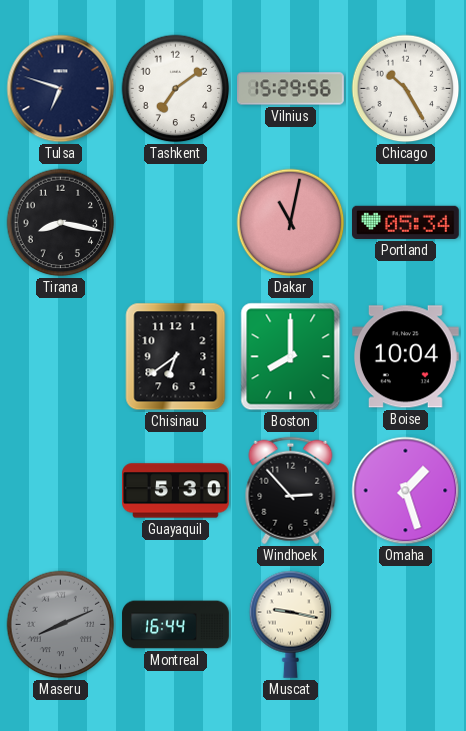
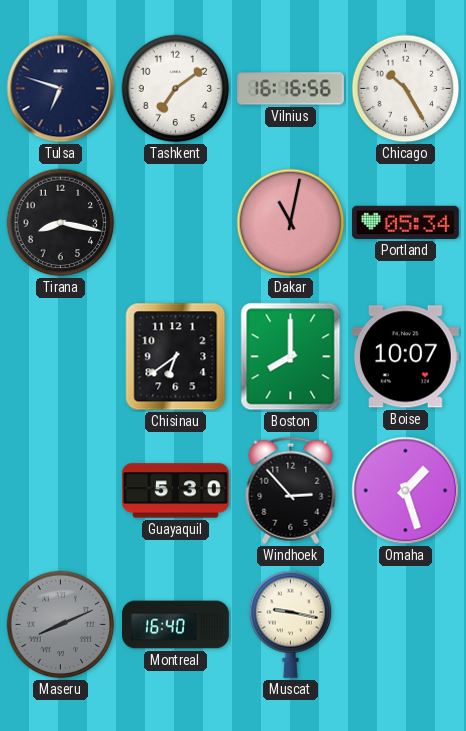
Vilnius: 15:29 -> 16:16 (291, 89)
Boise: 10:04 -> 10:07 (405, 357)
Montreal: 16:44 -> 16:40 (176, 625)
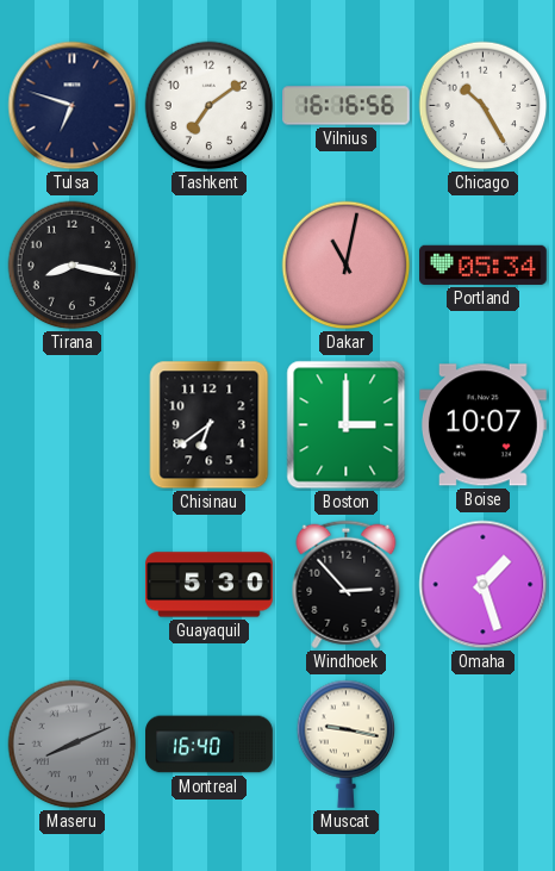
Boston: 8:00 -> 3:00 (347, 425)
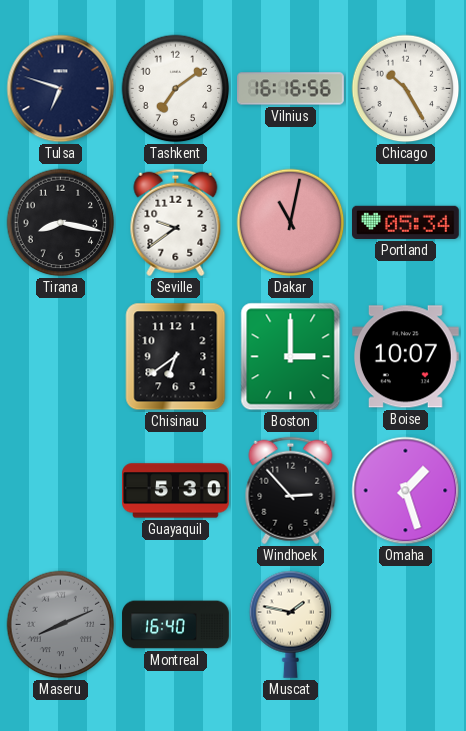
Seville: none -> 9:39 (176, 223)
Muscat: 9:17 -> 1:47 (291, 624)
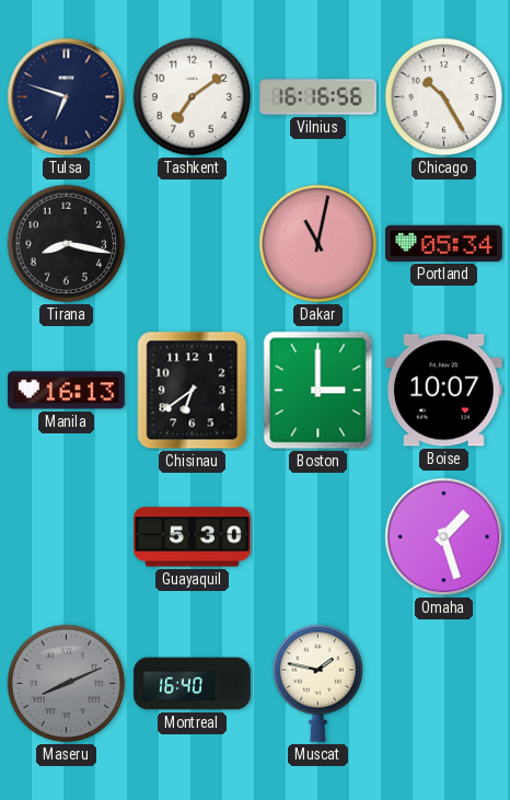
Seville: 9:39 -> none (176, 223)
Manila: none -> 16:13 (67, 391)
Windhoek: 2:53 -> none (291, 491)
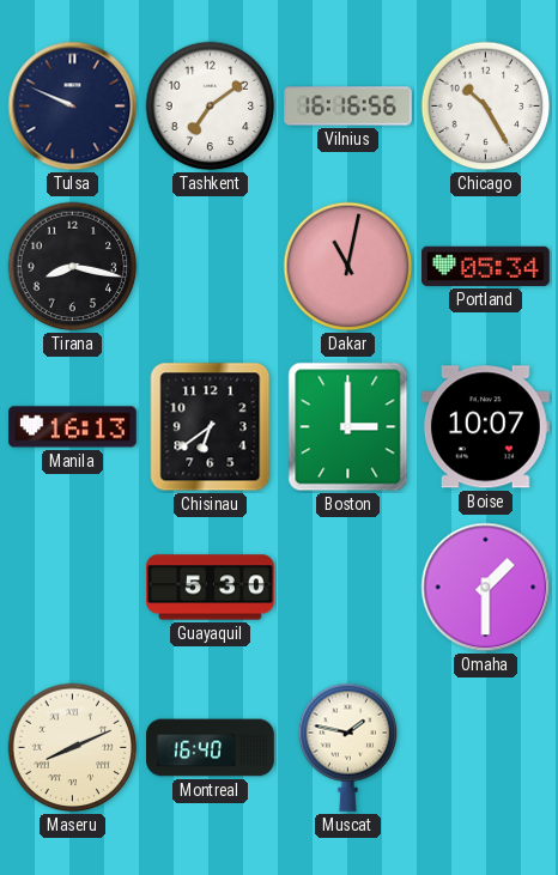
Tulsa: 6:48 -> 9:49 (73, 107)
Omaha: 1:27 -> 1:30 (486, 588)
Maseru dial: grey -> cream (73, 748)
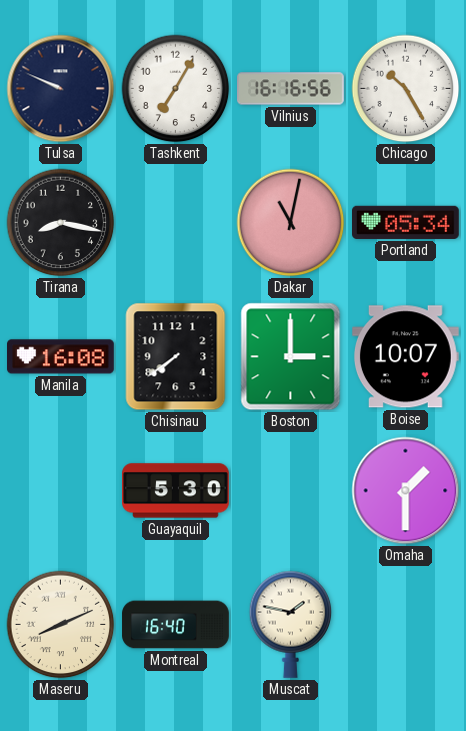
Tashkent: 7:09 -> 7:05 (176, 89)
Manila: 16:13 -> 16:08 (61, 357)
Chisinau: 6:39 -> 7:39 (176, 357)
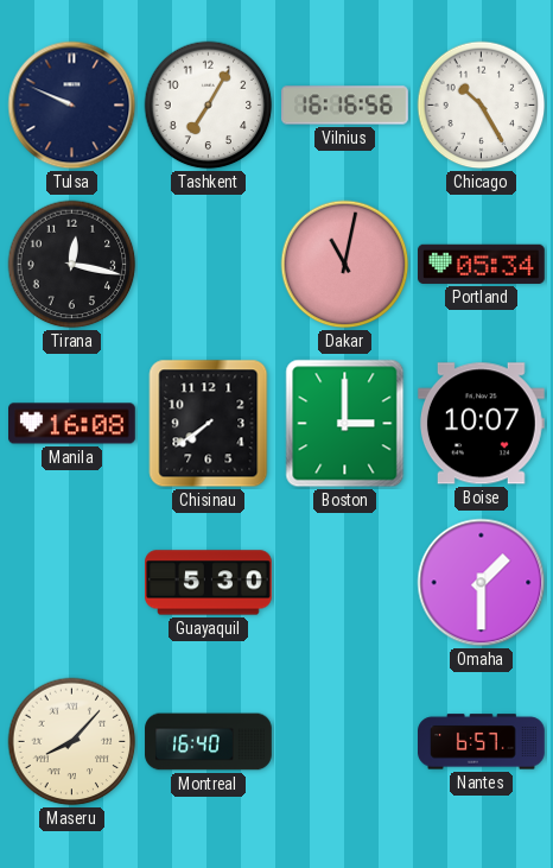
Tirana: 8:17 -> 12:17 (72, 265)
Maseru: 8:11 -> 8:07 (72, 742)
Muscat: 1:47 -> none (291, 624)
Nantes: none -> 6:57 (482, 742)
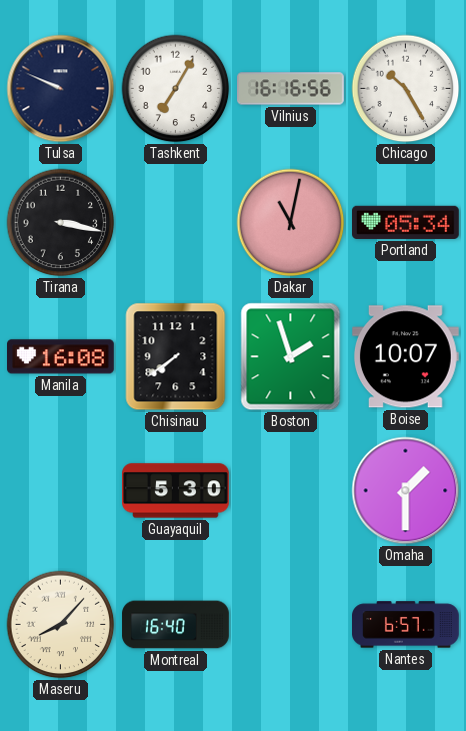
Tirana: 12:17 -> 3:17 (61, 223)
Boston: 3:00 -> 1:57 (291, 357)
